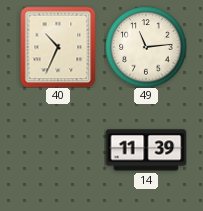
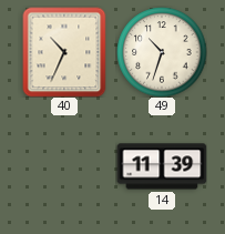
49: 11:14 -> 10:33 (162, 52)
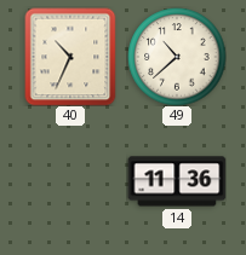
49: 10:33 -> 10:38 (177, 57)
14: 11:39 -> 11:36 (177, 181)
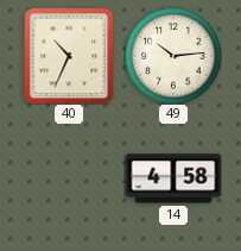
49: 10:38 -> 10:14 (173, 56)
14: 11:36 -> 4:58 (173, 178)
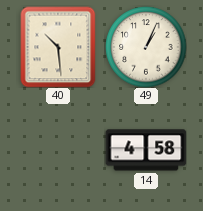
40: 10:34 -> 10:29 (58, 47)
49: 10:14 -> 1:04 (146, 47)
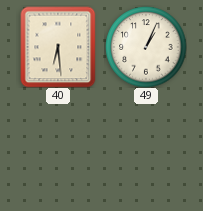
40: 10:29 -> 6:29 (58, 47)
14: 4:58 -> none (146, 150)
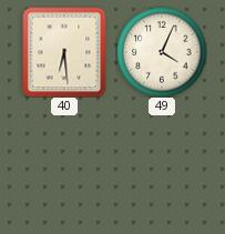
49: 1:04 -> 4:04 (162, 52)
